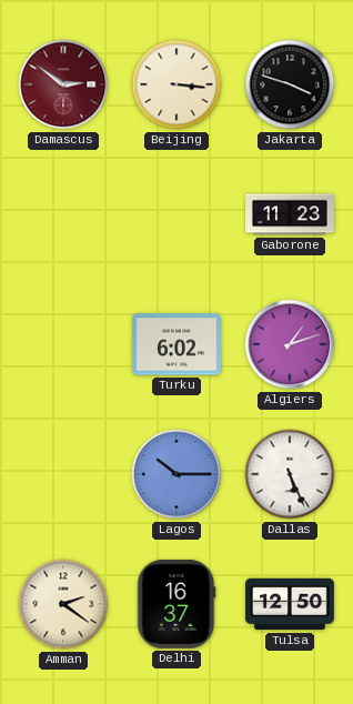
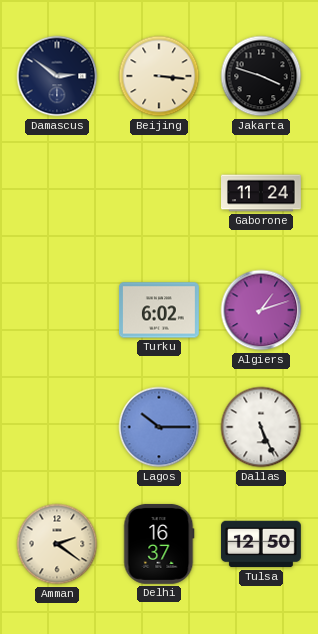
Damascus dial: burgundy -> navy (57, 76)
Gaborone: 11:23 -> 11:24 (262, 193)
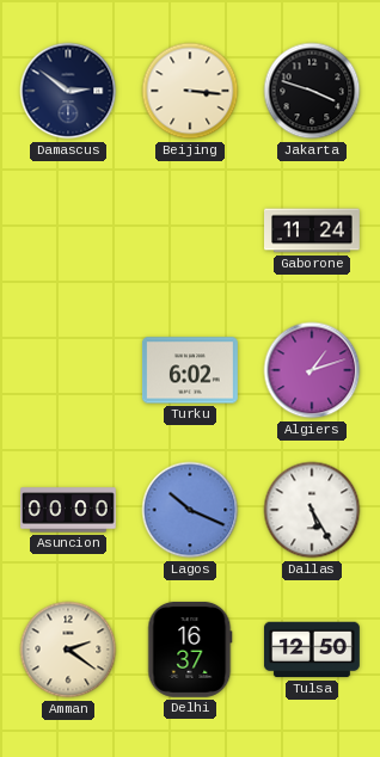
Asuncion: none -> 00:00 (69, 510)
Lagos: 10:15 -> 10:19 (190, 510)
Dallas: 5:26 -> 5:25 (312, 510)
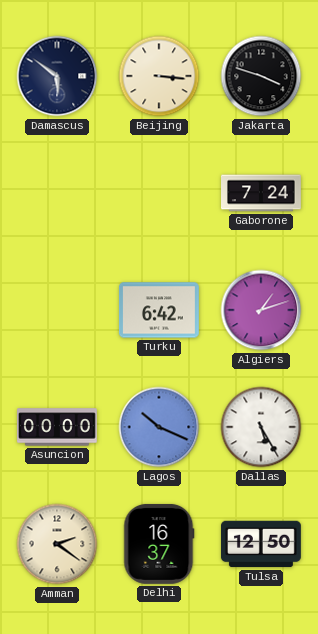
Damascus: 2:51 -> 5:51 (57, 76)
Gaborone: 11:24 -> 7:24 (262, 193)
Turku: 6:02 -> 6:42 (159, 310)
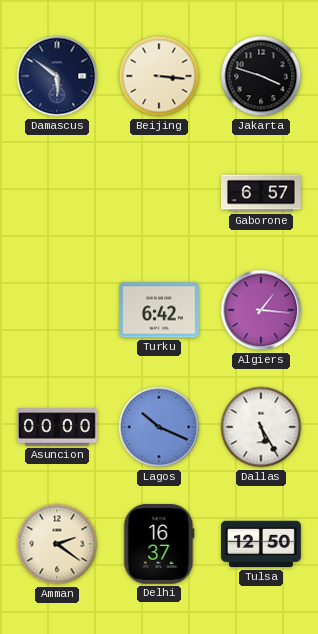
Gaborone: 7:24 -> 6:57 (262, 193)
Algiers: 1:12 -> 1:16 (261, 310)
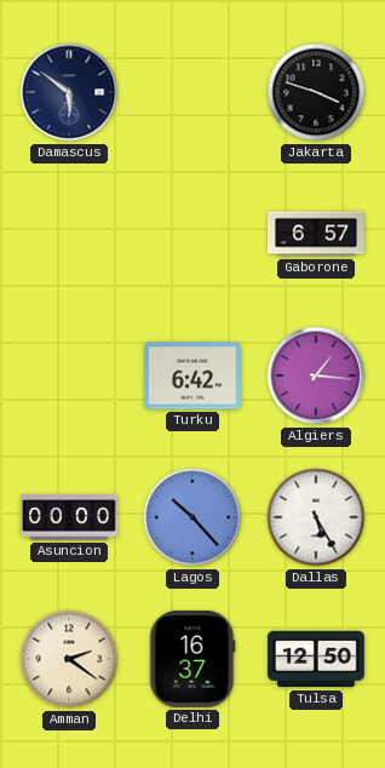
Beijing: 3:16 -> none (159, 76)
Lagos: 10:19 -> 10:23 (192, 517)
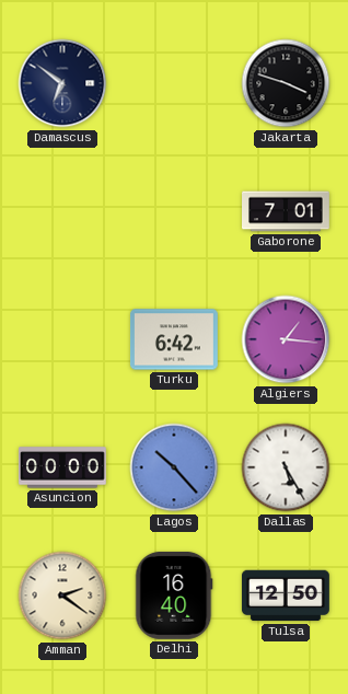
Damascus: 5:51 -> 6:51 (62, 83)
Gaborone: 6:57 -> 7:01 (287, 211)
Delhi: 16:37 -> 16:40 (174, 595)
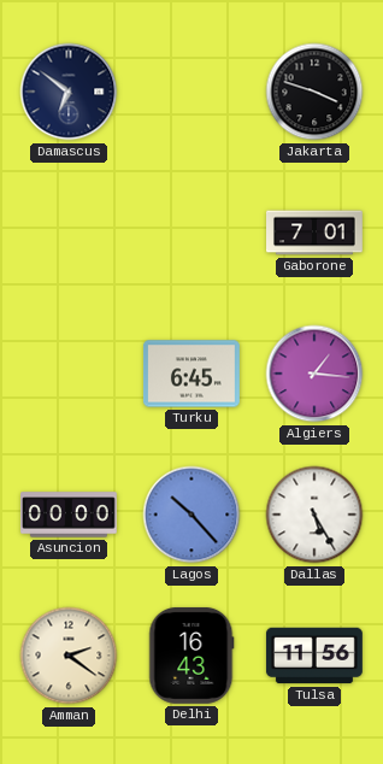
Turku: 6:42 -> 6:45 (191, 374)
Delhi: 16:40 -> 16:43 (191, 656)
Tulsa: 12:50 -> 11:56 (314, 656)
